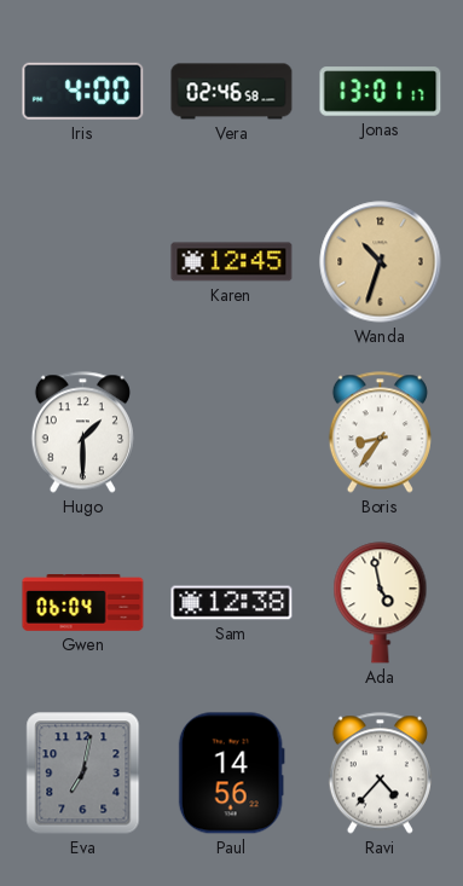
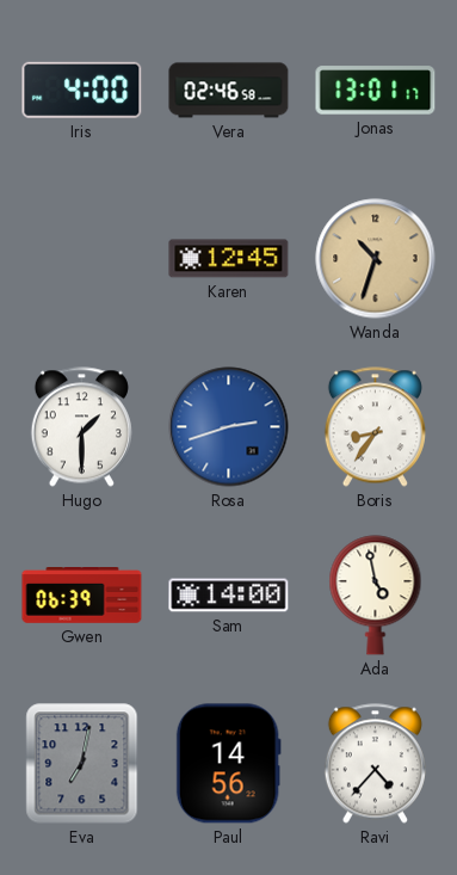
Rosa: none -> 2:42 (229, 427)
Gwen: 06:04 -> 06:39 (82, 596)
Sam: 12:38 -> 14:00 (229, 596)
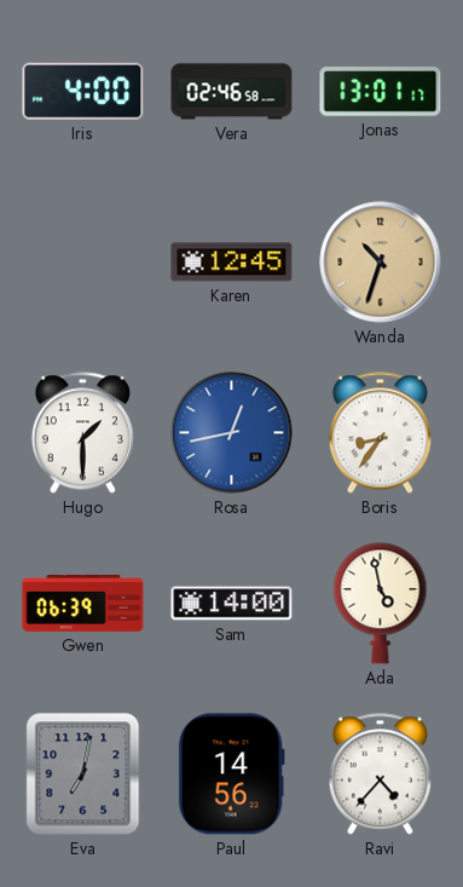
Rosa: 2:42 -> 12:43 (232, 433)
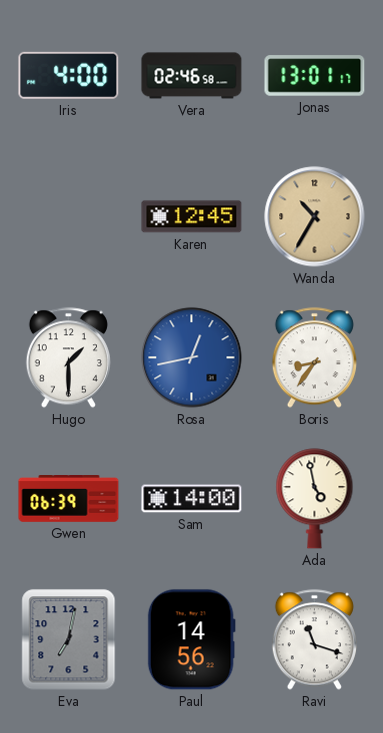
Wanda: 10:33 -> 10:35 (315, 217)
Ravi: 4:37 -> 11:18 (314, 640)
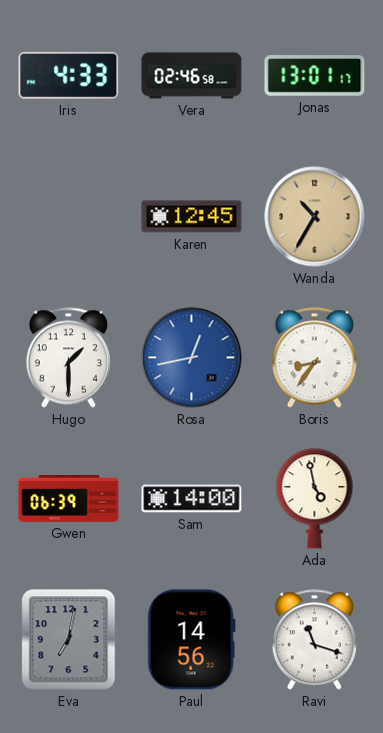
Iris: 4:00 -> 4:33 (69, 75)
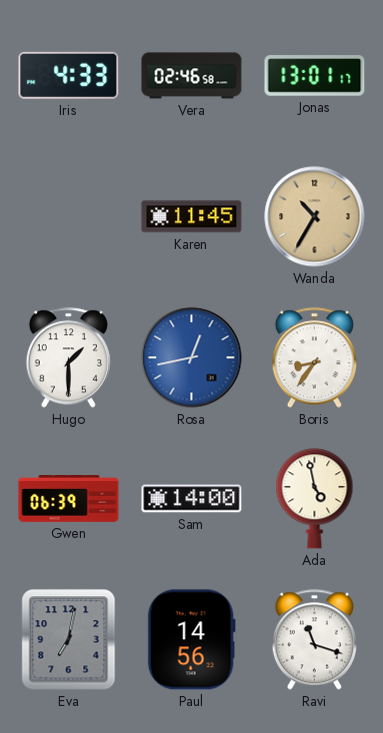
Karen: 12:45 -> 11:45 (192, 217)
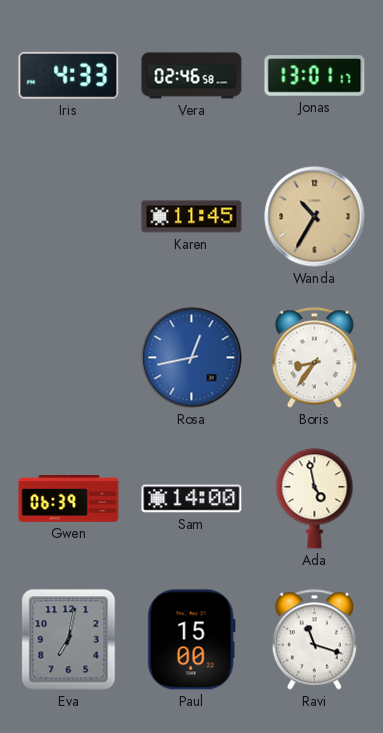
Hugo: 1:30 -> none (68, 358)
Paul: 14:56 -> 15:00 (191, 640)
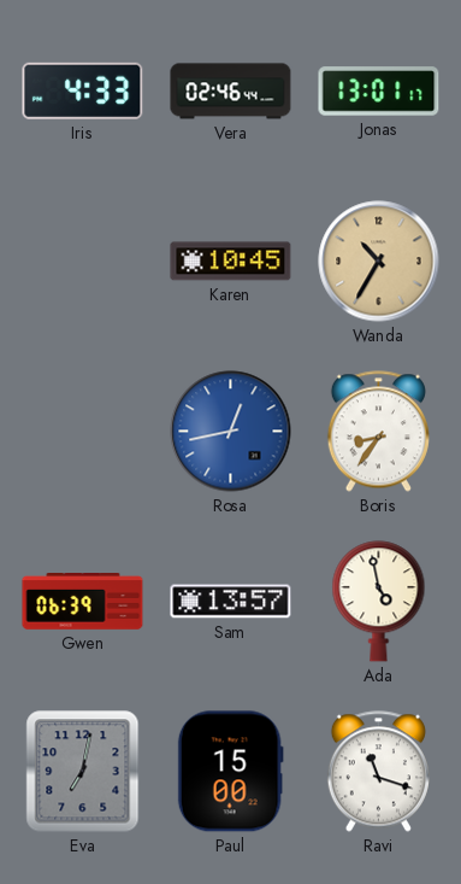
Vera: 02:46:58 -> 02:46:44 (231, 92)
Karen: 11:45 -> 10:45 (231, 262)
Sam: 14:00 -> 13:57 (231, 602)
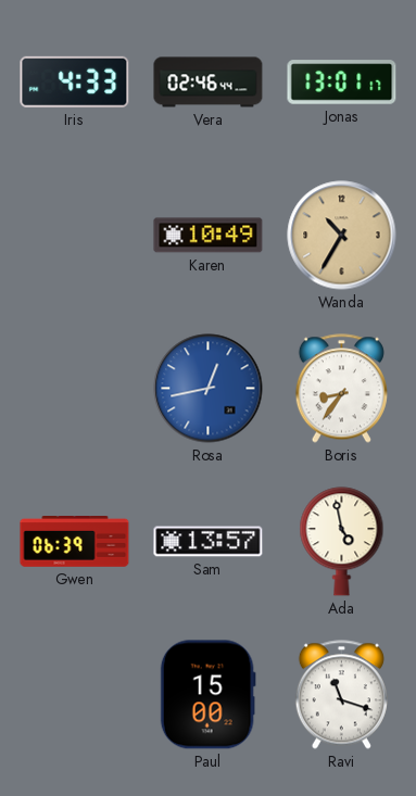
Karen: 10:45 -> 10:49 (209, 236)
Eva: 7:02 -> none (83, 772)
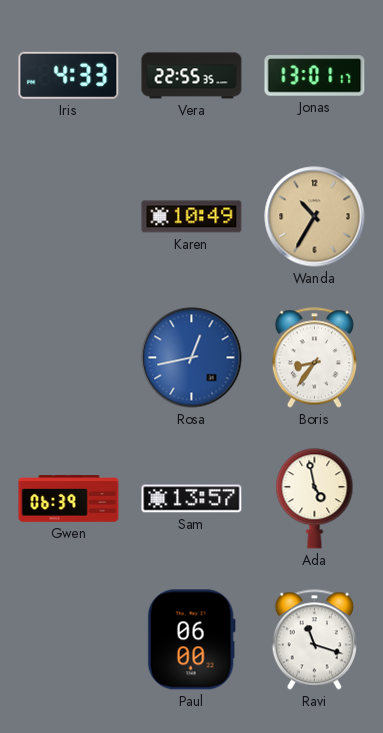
Vera: 02:46 -> 22:55 (192, 76)
Paul: 15:00 -> 06:00 (191, 640)
